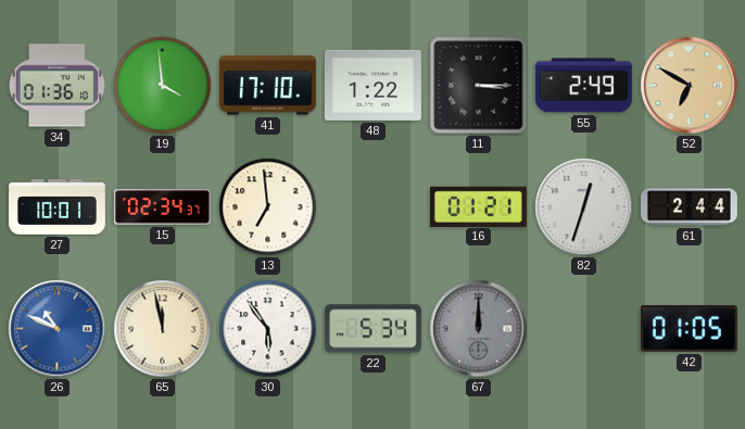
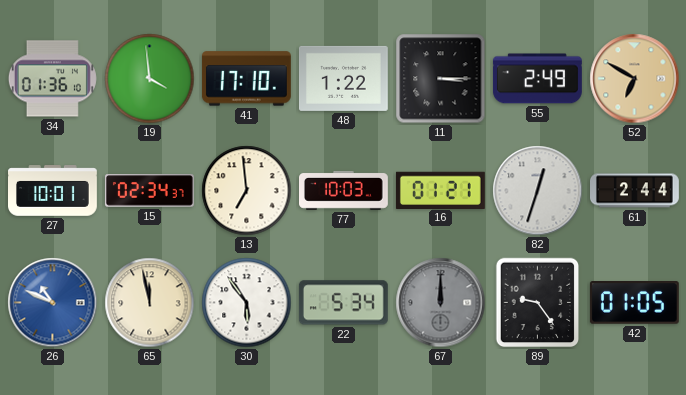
77: none -> 10:03 (344, 190)
89: none -> 9:24 (538, 303)
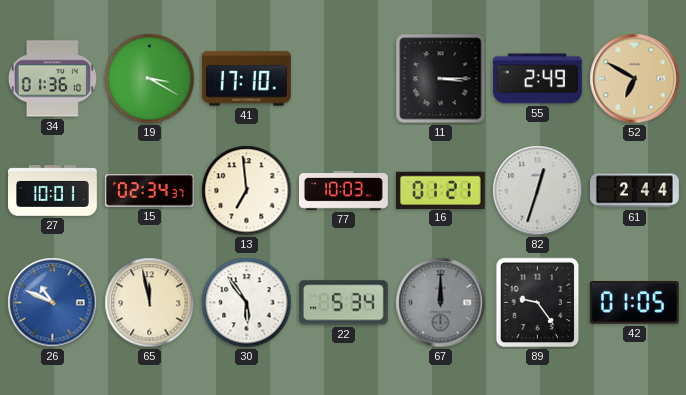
19: 3:59 -> 3:20 (150, 79)
48: 1:22 -> none (343, 78)
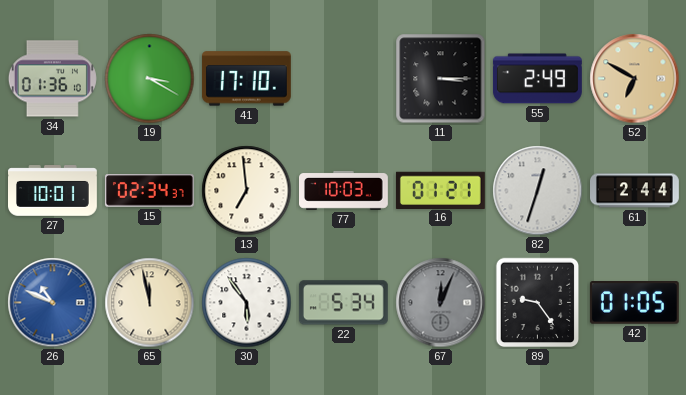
67: 12:00 -> 12:04 (441, 303)
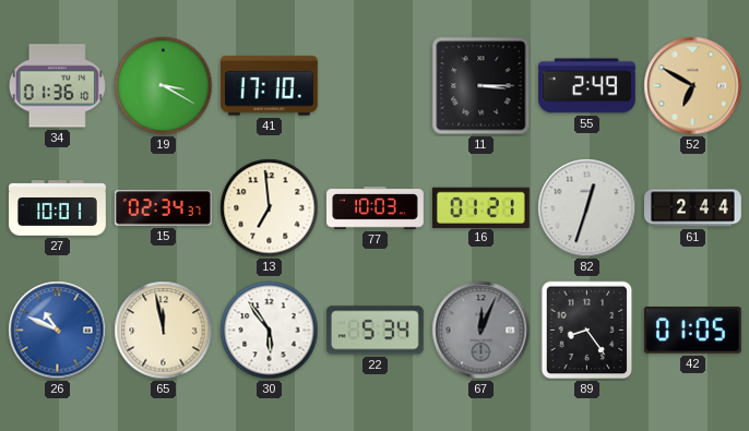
89: 9:24 -> 8:24 (587, 331)
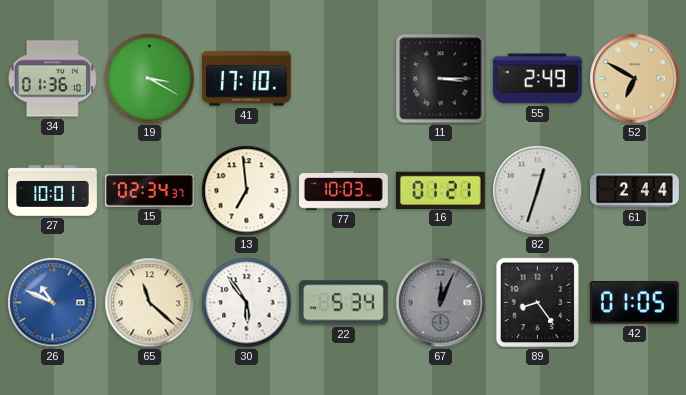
65: 11:58 -> 11:22 (150, 303)
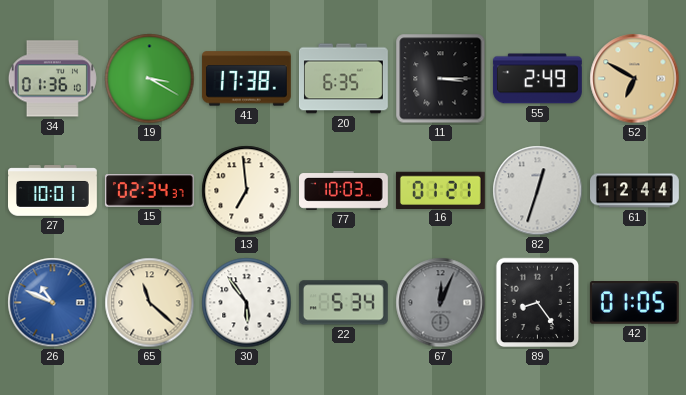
41: 17:10 -> 17:38 (246, 79)
20: none -> 6:35 (343, 79)
61: 2:44 -> 12:44 (635, 191)
